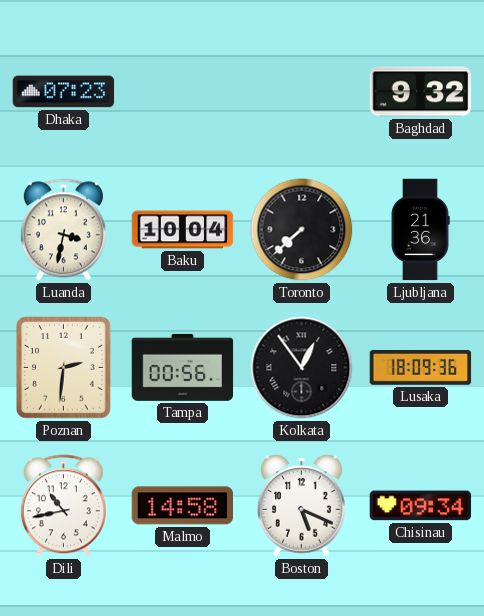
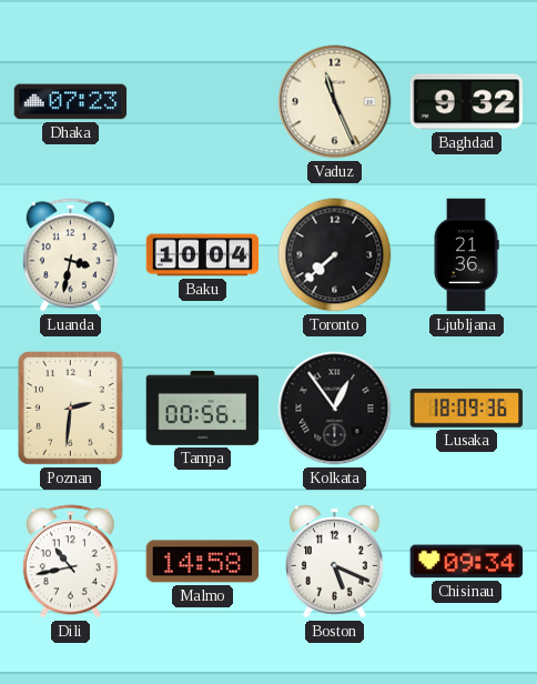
Vaduz: none -> 11:26 (335, 102)
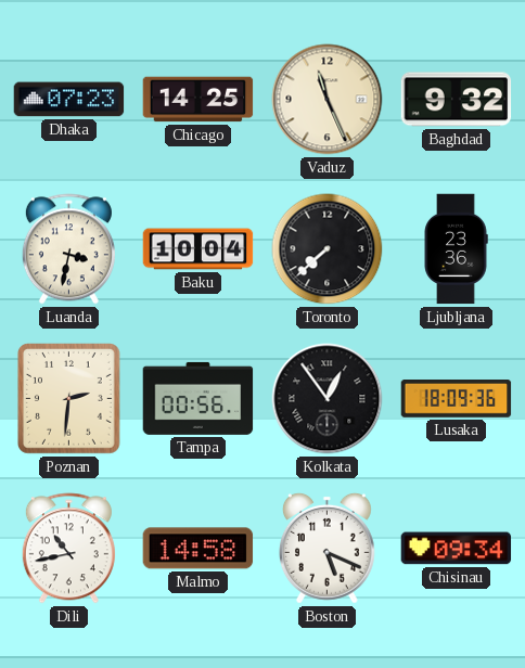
Chicago: none -> 14:25 (199, 100)
Ljubljana: 21:36 -> 23:36 (456, 249)
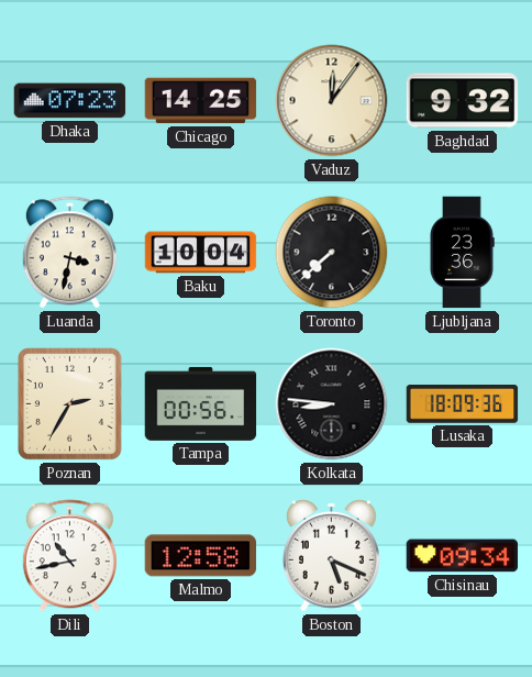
Vaduz: 11:26 -> 12:06 (332, 101)
Poznan: 2:31 -> 2:35 (70, 404)
Kolkata: 12:54 -> 8:46 (332, 404)
Malmo: 14:58 -> 12:58 (201, 556)
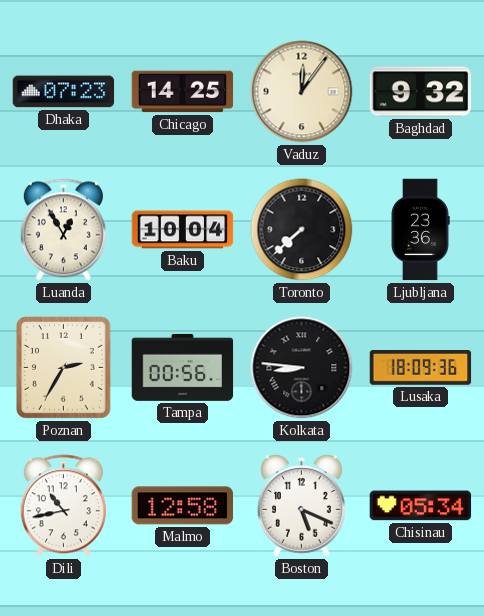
Luanda: 3:32 -> 12:55 (63, 230)
Chisinau: 09:34 -> 05:34 (421, 506)
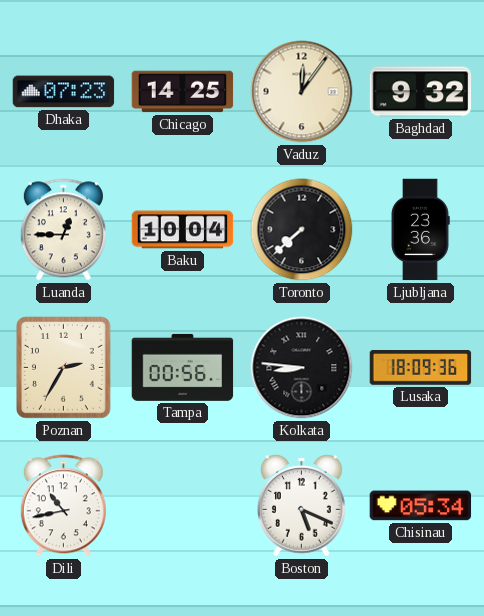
Luanda: 12:55 -> 12:45 (63, 230)
Malmo: 12:58 -> none (183, 506)
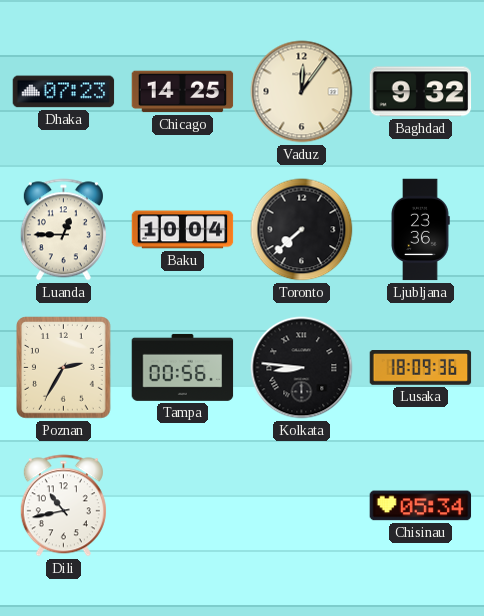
Boston: 5:19 -> none (301, 505)
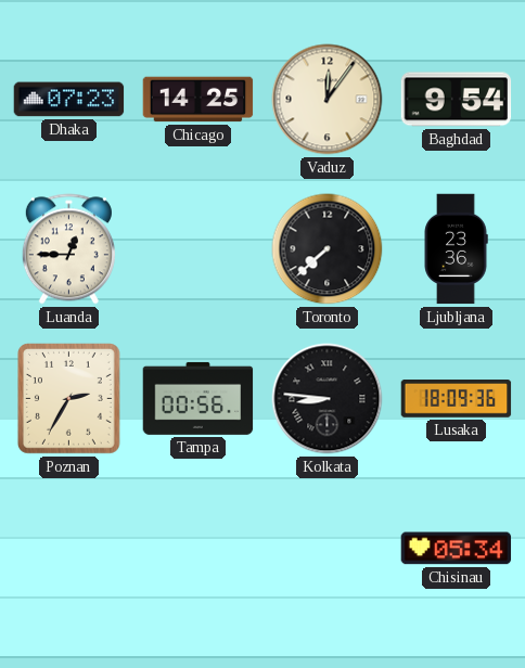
Baghdad: 9:32 -> 9:54 (457, 100)
Baku: 10:04 -> none (183, 230)
Dili: 10:43 -> none (63, 506)
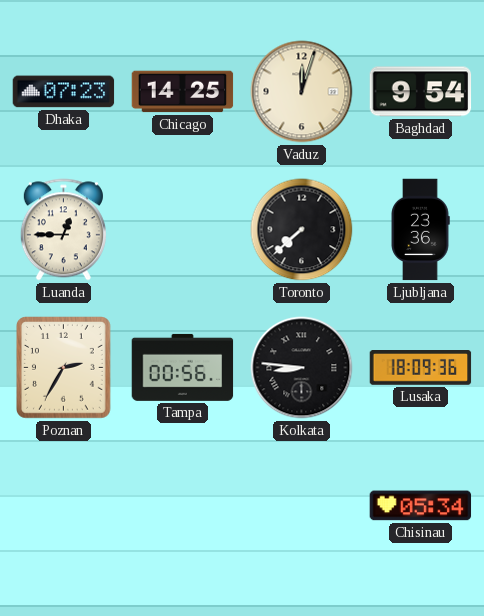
Vaduz: 12:06 -> 12:03 (302, 92)
